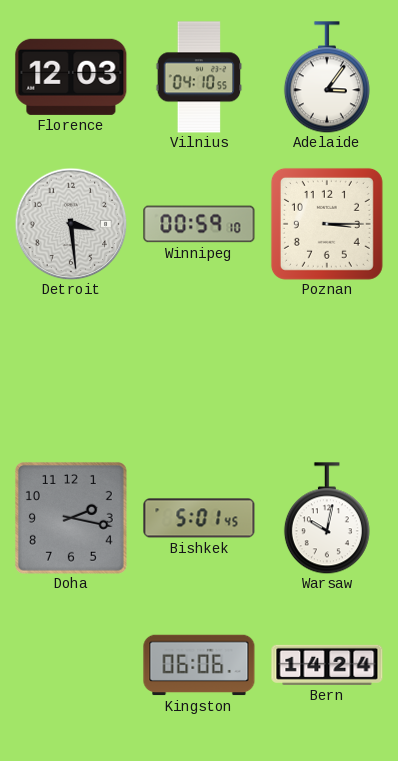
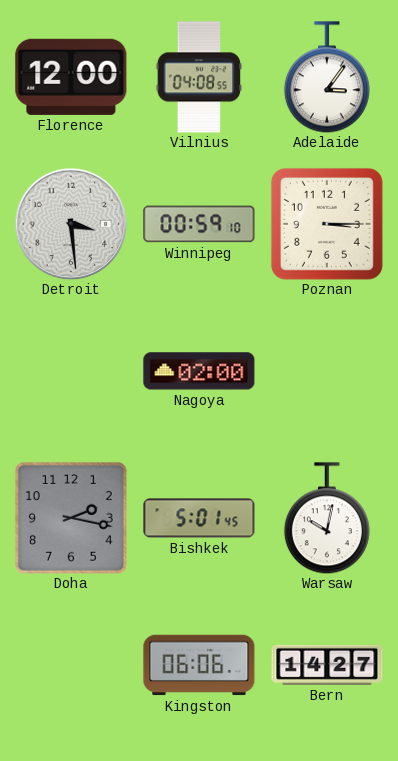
Florence: 12:03 -> 12:00 (71, 77)
Vilnius: 04:10 -> 04:08 (199, 77)
Nagoya: none -> 02:00 (199, 371)
Bern: 14:24 -> 14:27 (327, 665)
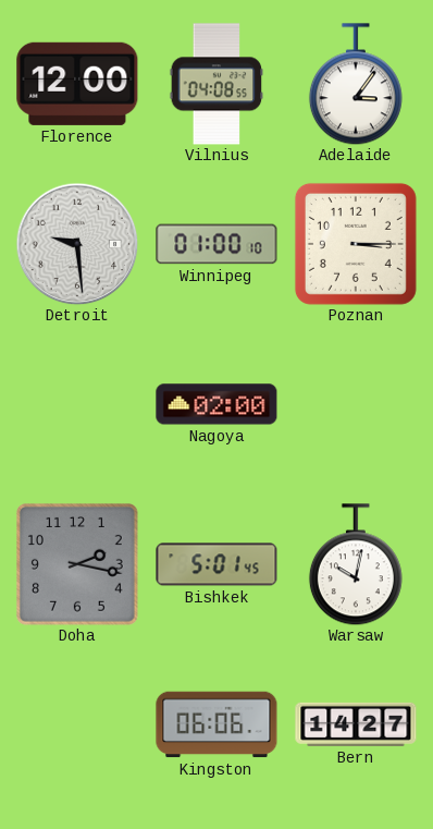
Detroit: 3:29 -> 9:29 (77, 244)
Winnipeg: 00:59 -> 01:00 (216, 244)
